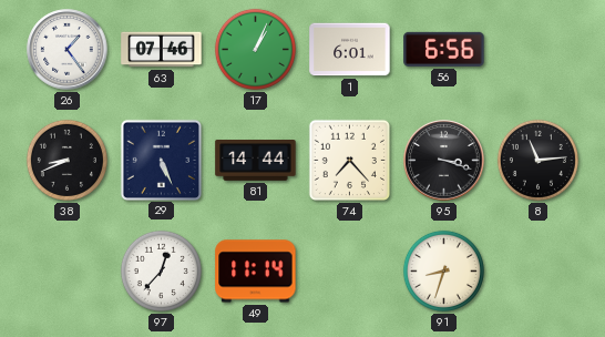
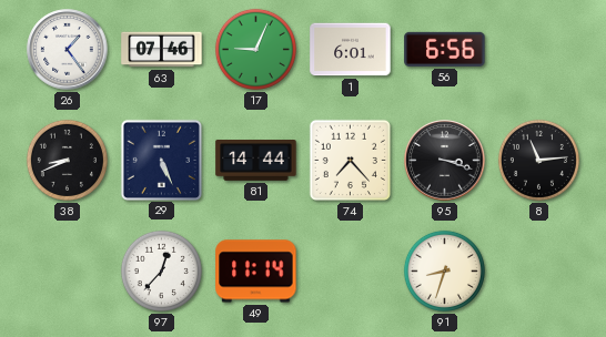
17: 1:04 -> 9:04 (255, 49)
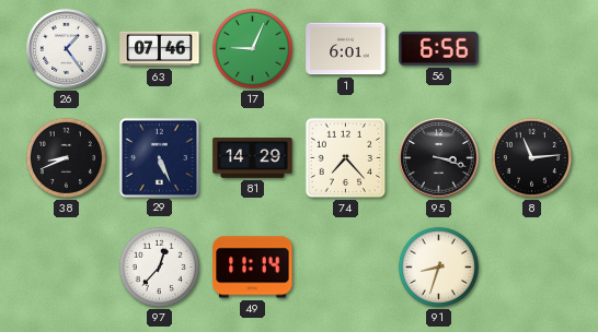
81: 14:44 -> 14:29 (253, 158)
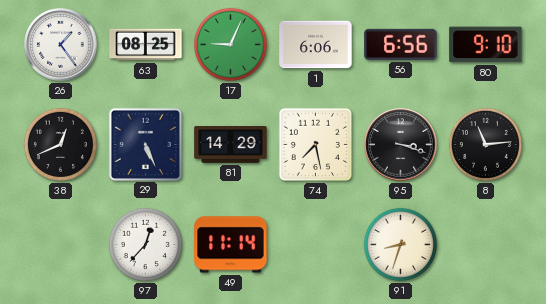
63: 07:46 -> 08:25 (146, 45)
1: 6:01 -> 6:06 (316, 45)
80: none -> 9:10 (486, 45)
38: 8:41 -> 12:41 (60, 144)
74: 7:23 -> 7:28 (315, 144)
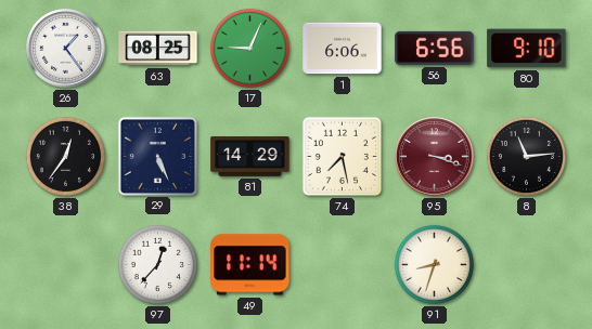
38: 12:41 -> 12:36 (65, 156)
95 dial: black -> burgundy (435, 157)
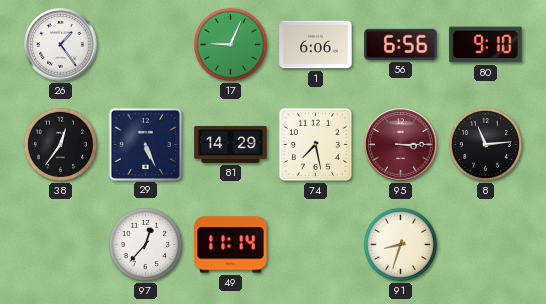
63: 08:25 -> none (158, 49)
95: 3:18 -> 3:15 (401, 145)
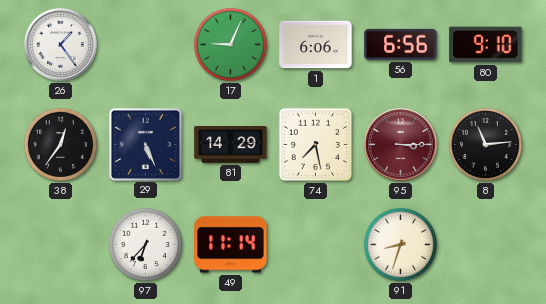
97: 12:37 -> 6:37 (145, 244)
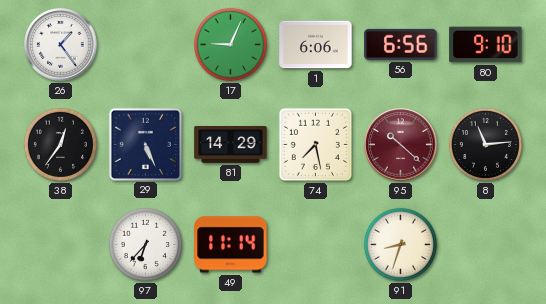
95: 3:15 -> 10:22 (401, 145)
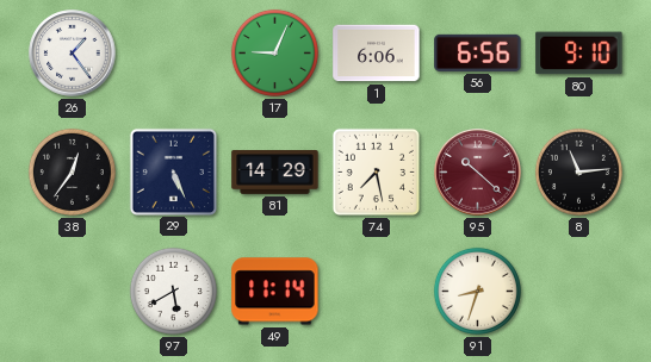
97: 6:37 -> 5:40 (173, 291)
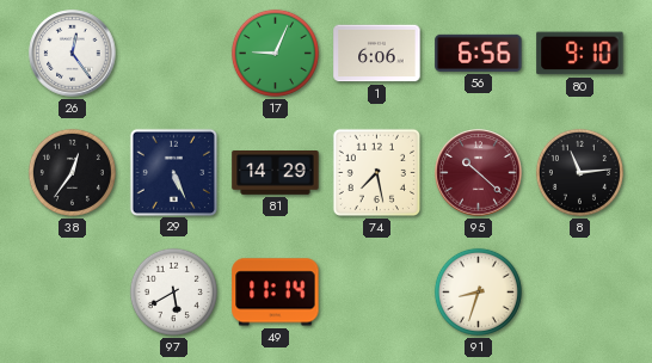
26: 1:24 -> 12:24 (73, 54)
